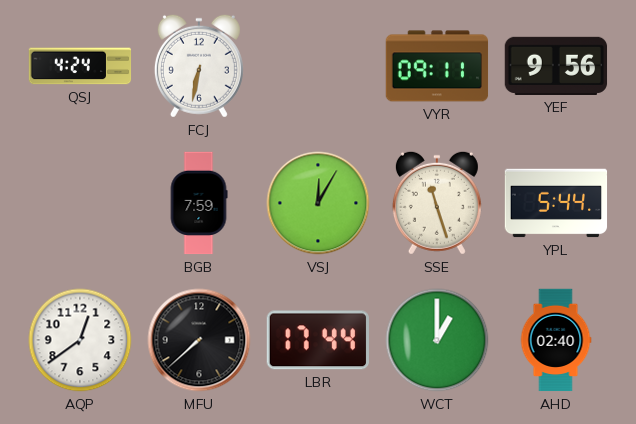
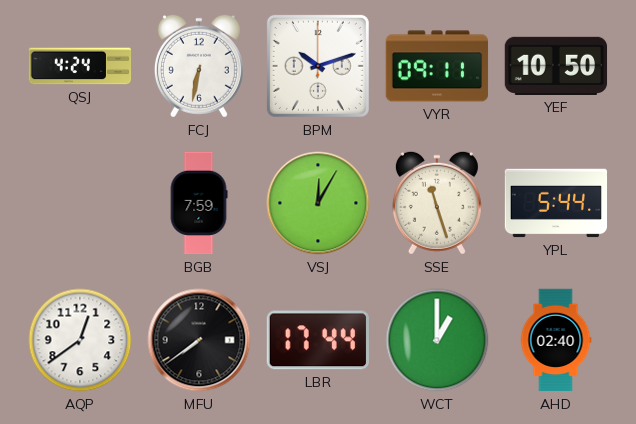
BPM: none -> 10:12 (318, 66)
YEF: 9:56 -> 10:50 (556, 66)
MFU: 7:38 -> 7:39 (199, 340)
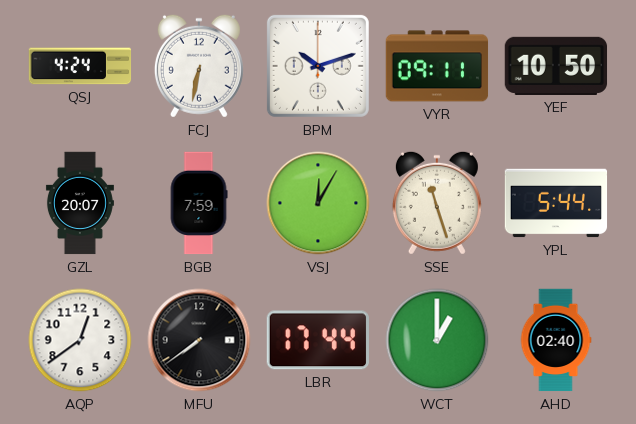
GZL: none -> 20:07 (80, 203)
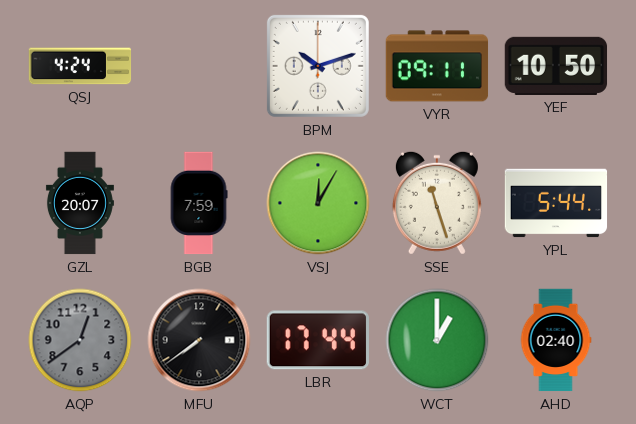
FCJ: 6:32 -> none (199, 66)
AQP dial: white -> grey (80, 340)
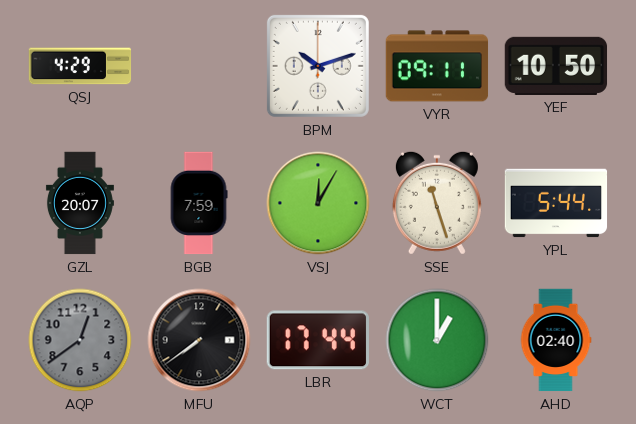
QSJ: 4:24 -> 4:29 (80, 66)
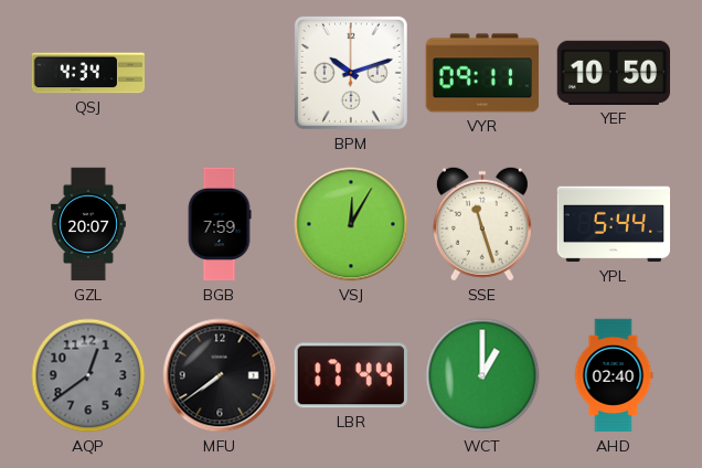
QSJ: 4:29 -> 4:34 (88, 73)
